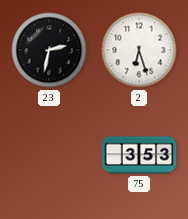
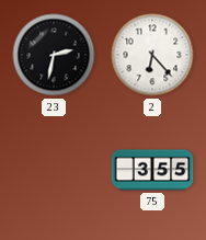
2: 6:27 -> 6:23 (152, 55)
75: 3:53 -> 3:55 (152, 170)
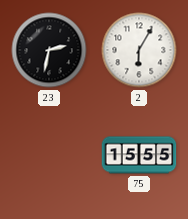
2: 6:23 -> 6:05 (139, 50)
75: 3:55 -> 15:55 (139, 155)
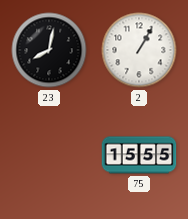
23: 2:32 -> 8:02 (49, 50)
2: 6:05 -> 1:05 (139, 50)
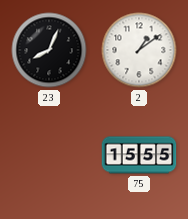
23: 8:02 -> 8:04 (49, 50)
2: 1:05 -> 1:09 (139, 50)
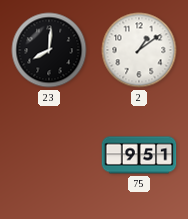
23: 8:04 -> 8:01 (49, 50)
75: 15:55 -> 9:51 (139, 155)
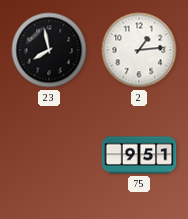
23: 8:01 -> 7:58 (49, 50)
2: 1:09 -> 1:14 (139, 50)
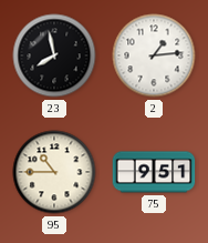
95: none -> 10:45 (54, 172)
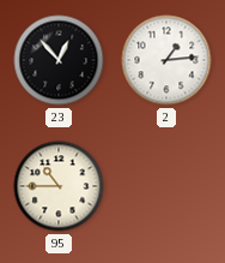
23: 7:58 -> 12:53 (59, 60)
75: 9:51 -> none (154, 172)
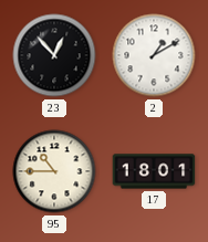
2: 1:14 -> 1:10 (154, 55)
17: none -> 18:01 (154, 171)
